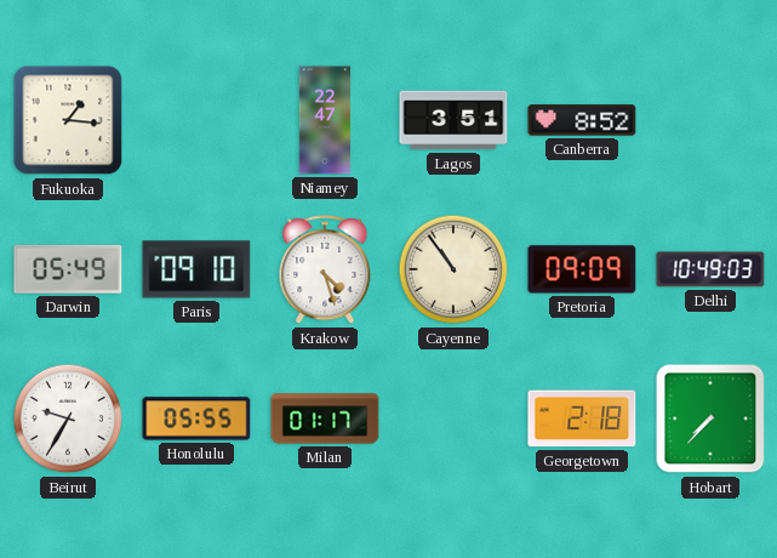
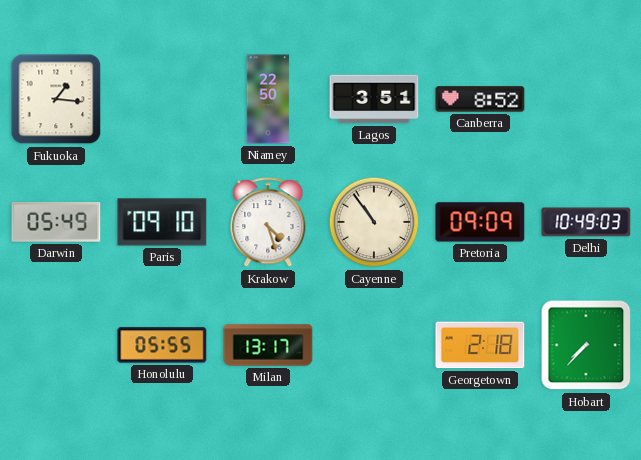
Niamey: 22:47 -> 22:50 (268, 99)
Beirut: 9:35 -> none (68, 419)
Milan: 01:17 -> 13:17 (268, 345)
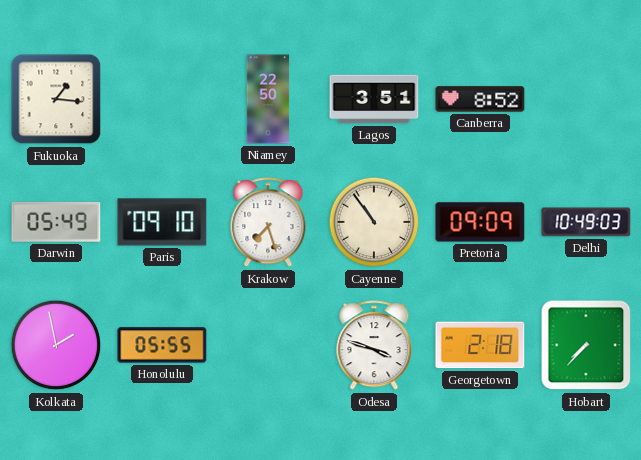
Krakow: 4:27 -> 7:27 (268, 223)
Kolkata: none -> 1:58 (56, 345)
Milan: 13:17 -> none (268, 345)
Odesa: none -> 3:48 (374, 346)
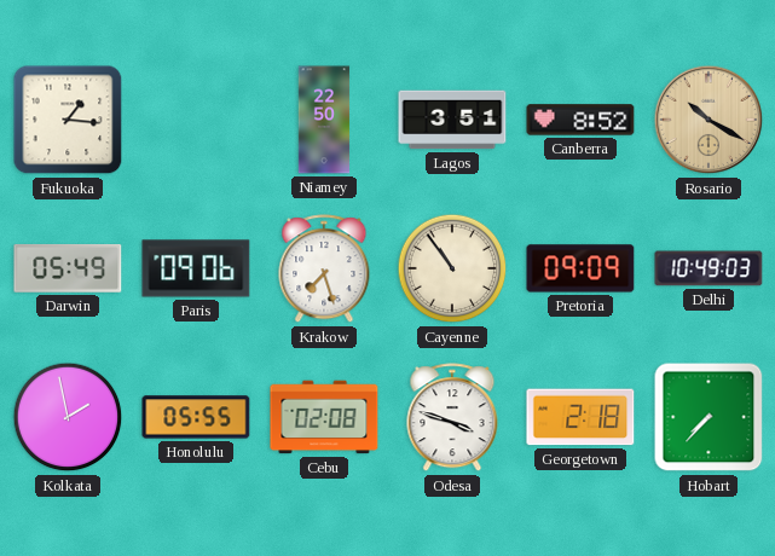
Rosario: none -> 10:20 (709, 120)
Paris: 09:10 -> 09:06 (196, 268)
Cebu: none -> 02:08 (324, 417)
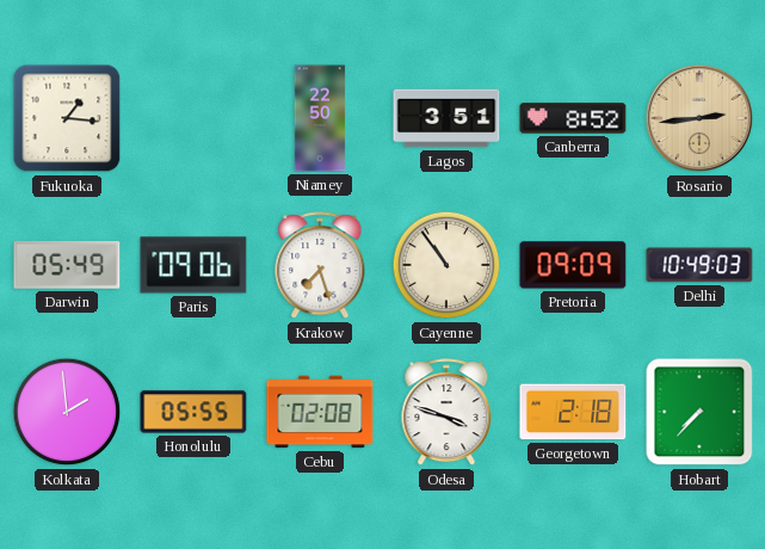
Rosario: 10:20 -> 2:44 (699, 118)
Kolkata: 1:58 -> 1:59 (67, 412)
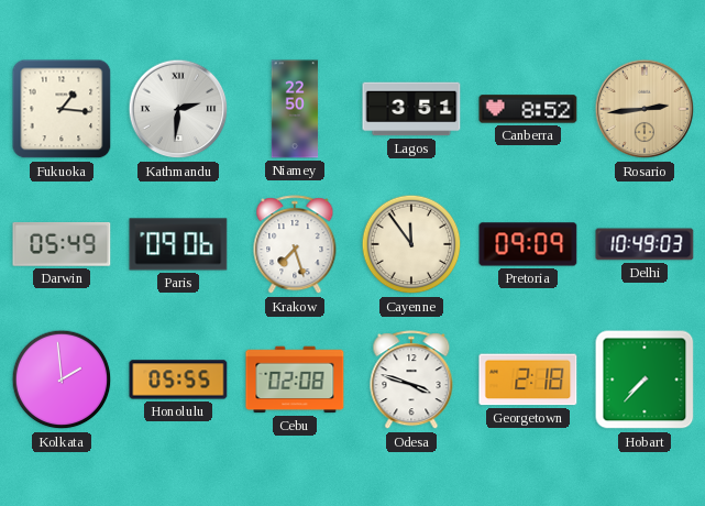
Kathmandu: none -> 2:31 (178, 109)
Cayenne: 10:54 -> 11:54 (411, 244)
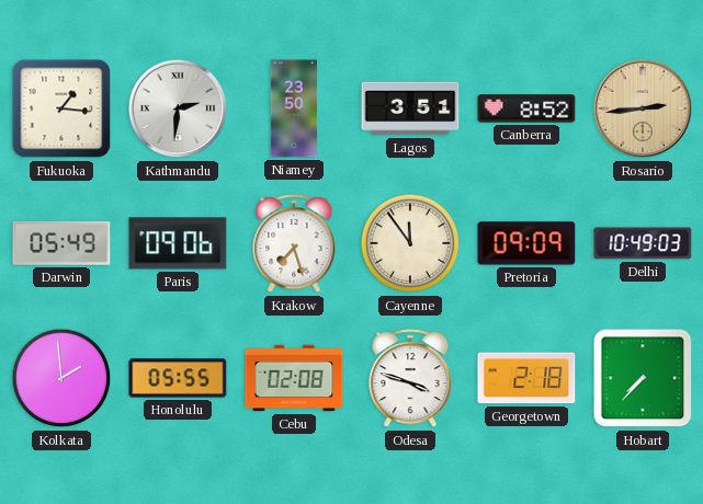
Niamey: 22:50 -> 23:50 (294, 108)
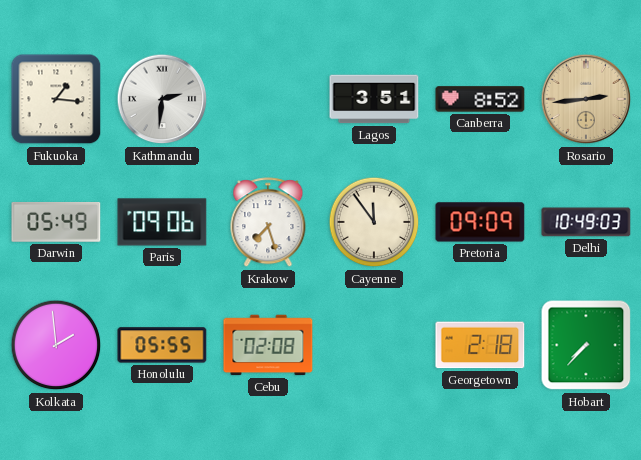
Niamey: 23:50 -> none (294, 108)
Odesa: 3:48 -> none (410, 379)
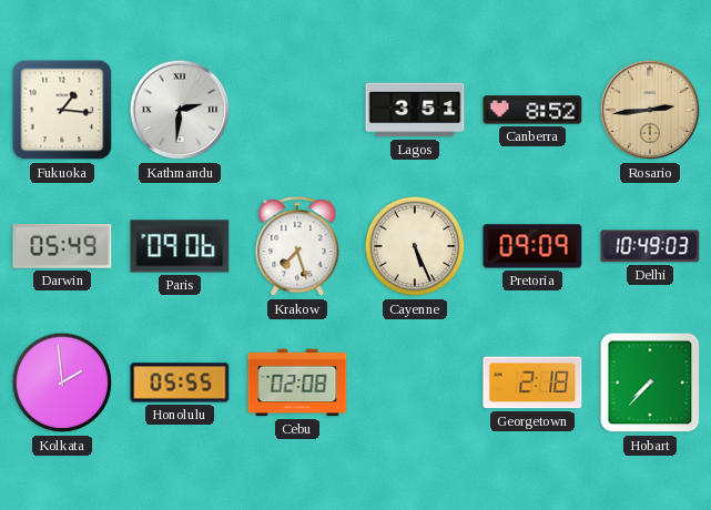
Cayenne: 11:54 -> 5:26 (415, 246)
